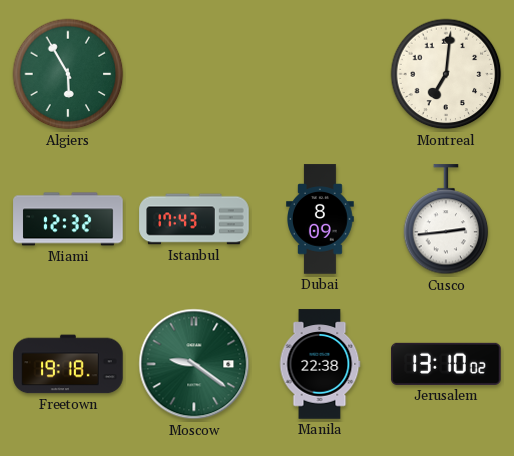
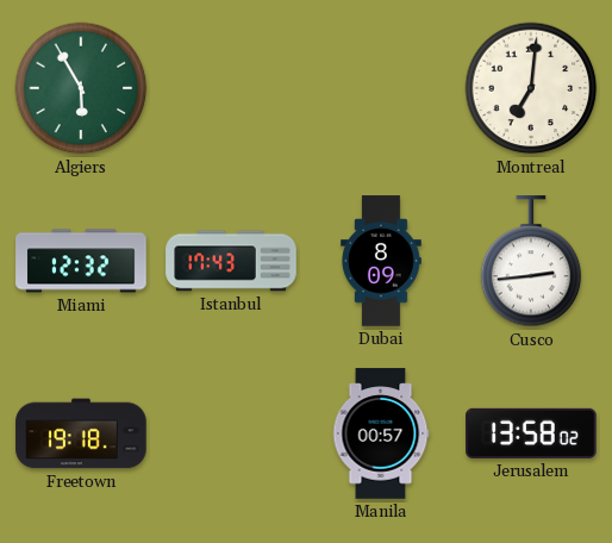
Moscow: 9:21 -> none (194, 364)
Manila: 22:38 -> 00:57 (381, 433)
Jerusalem: 13:10 -> 13:58 (531, 433)
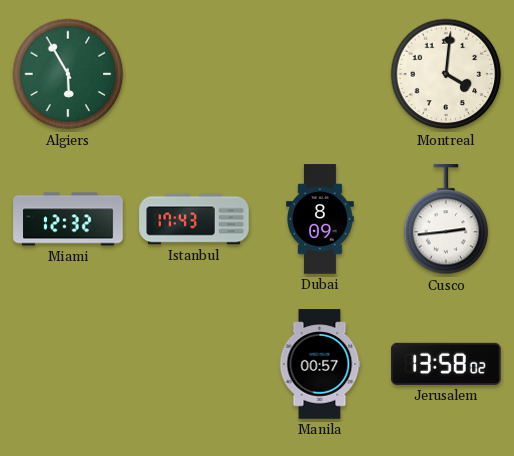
Montreal: 7:01 -> 4:01 (446, 74)
Freetown: 19:18 -> none (81, 433)
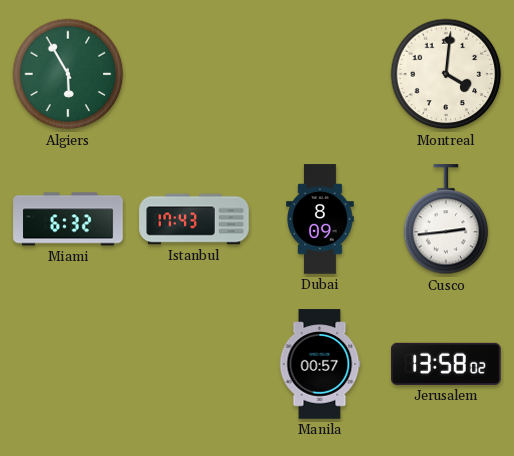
Miami: 12:32 -> 6:32 (68, 219)
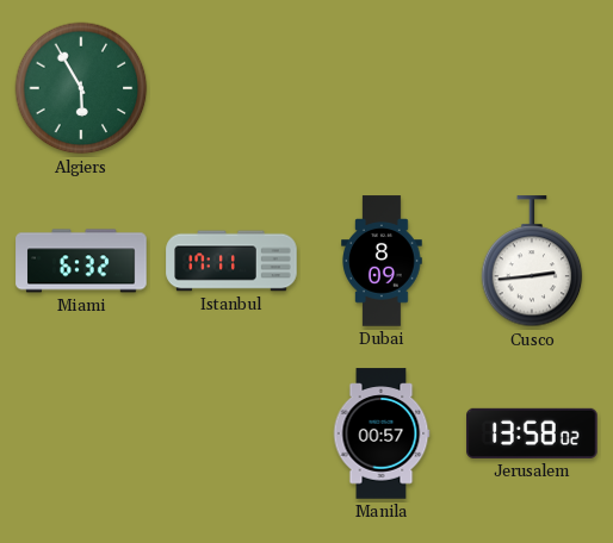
Montreal: 4:01 -> none (446, 74)
Istanbul: 17:43 -> 17:11 (231, 261)
